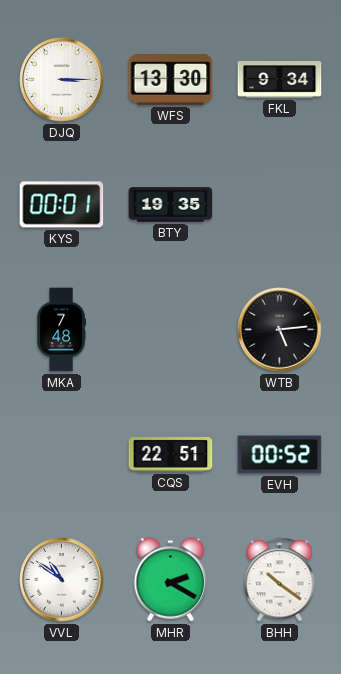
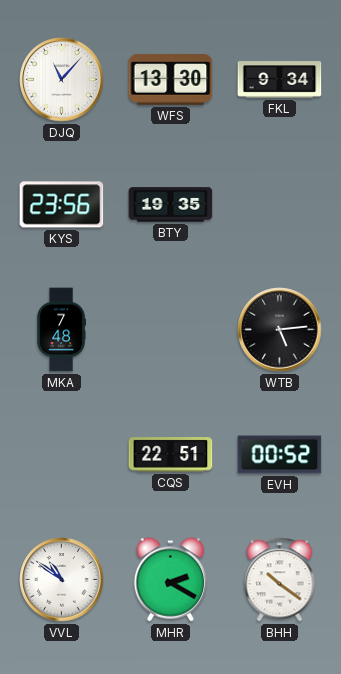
DJQ: 3:15 -> 11:07 (62, 80)
KYS: 00:01 -> 23:56 (62, 205)
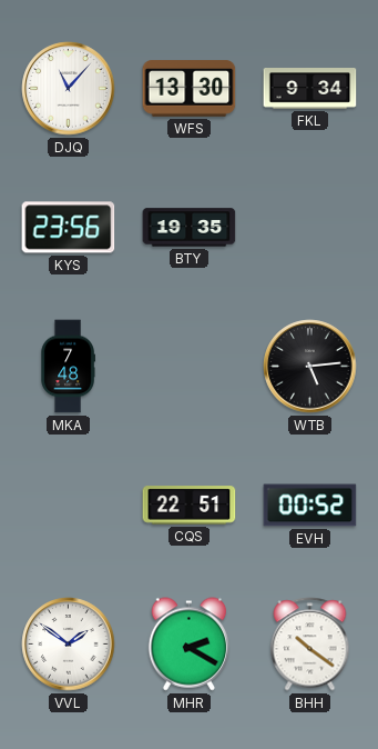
VVL: 10:51 -> 1:51 (69, 645)
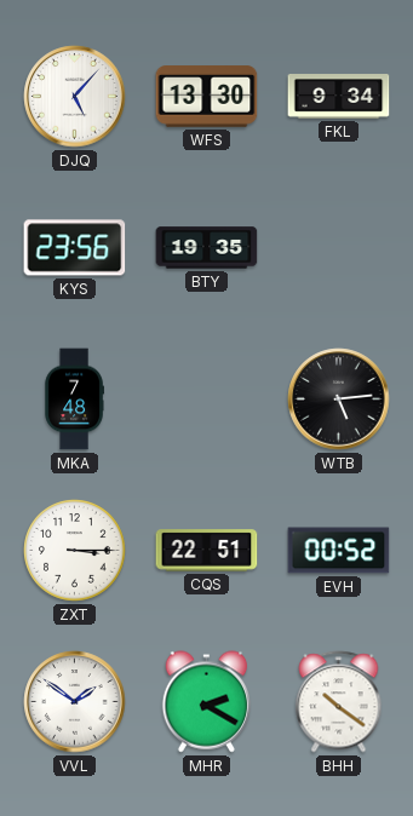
DJQ: 11:07 -> 5:07 (75, 97)
ZXT: none -> 3:15 (75, 551)
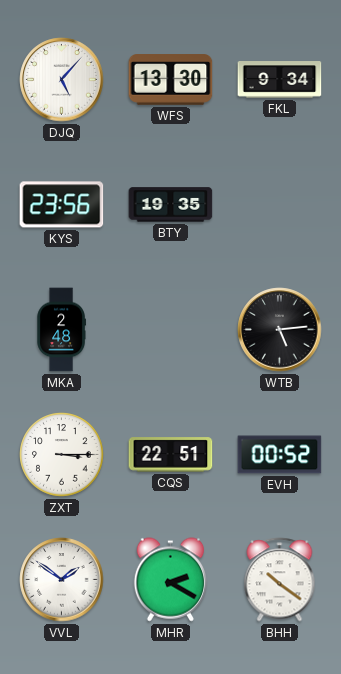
MKA: 7:48 -> 2:48 (61, 330)
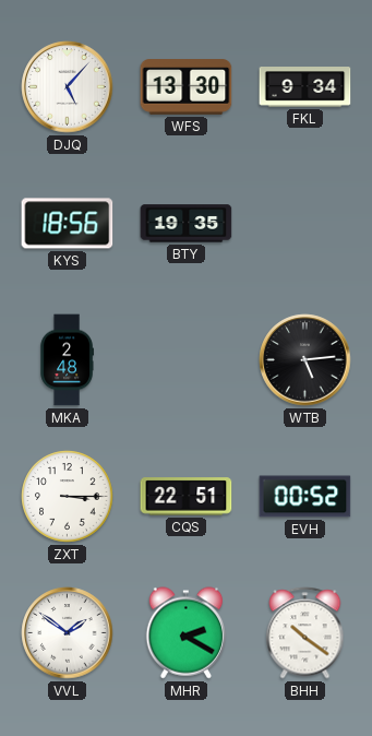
KYS: 23:56 -> 18:56 (68, 224)
